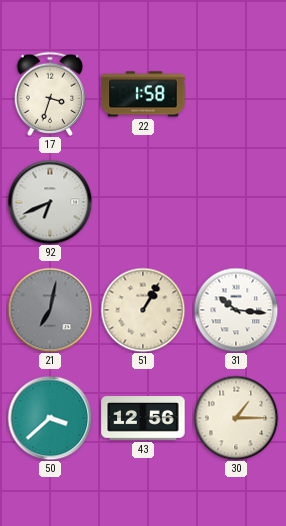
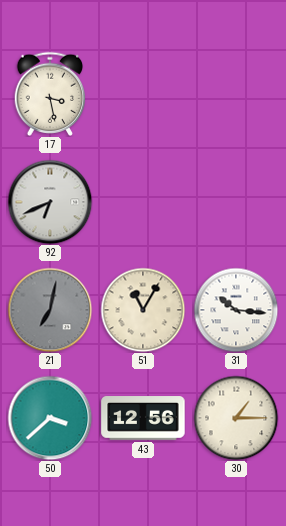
17: 3:33 -> 3:28 (50, 93)
22: 1:58 -> none (143, 94)
51: 1:05 -> 11:05 (143, 310)
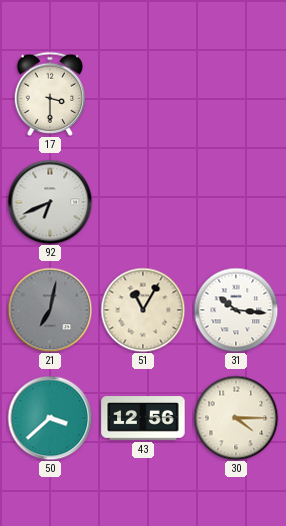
17: 3:28 -> 3:30 (50, 93)
30: 1:15 -> 4:15 (236, 418)
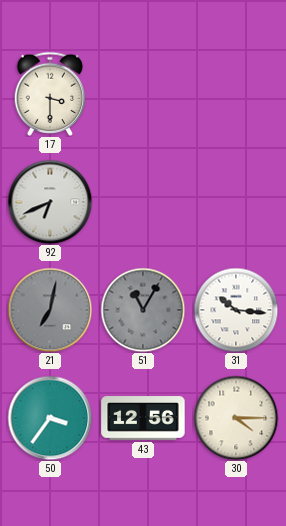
51 dial: cream -> grey (143, 310)
50: 3:38 -> 3:36 (50, 418)
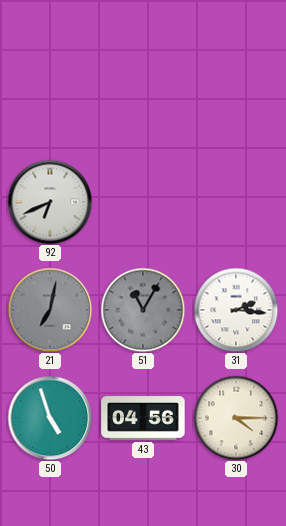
17: 3:30 -> none (50, 93)
31: 10:16 -> 2:16 (236, 310)
50: 3:36 -> 4:57 (50, 418)
43: 12:56 -> 04:56 (143, 418)
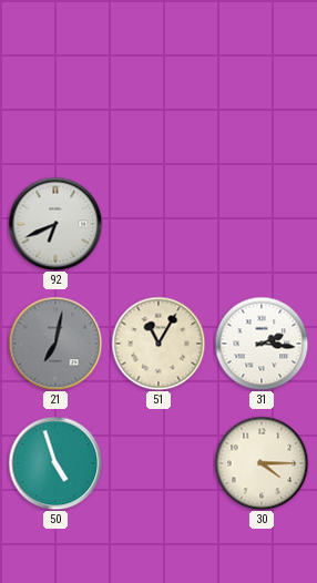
51 dial: grey -> cream (158, 344)
43: 04:56 -> none (143, 418)
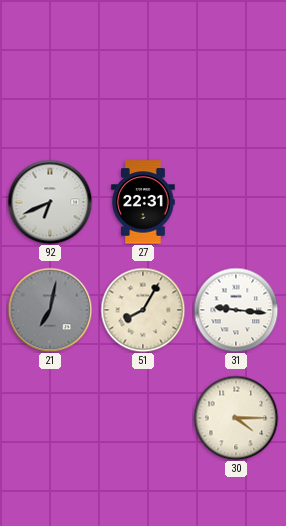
27: none -> 22:31 (143, 202)
51: 11:05 -> 8:05 (143, 310)
31: 2:16 -> 9:16 (236, 310)
50: 4:57 -> none (55, 463)
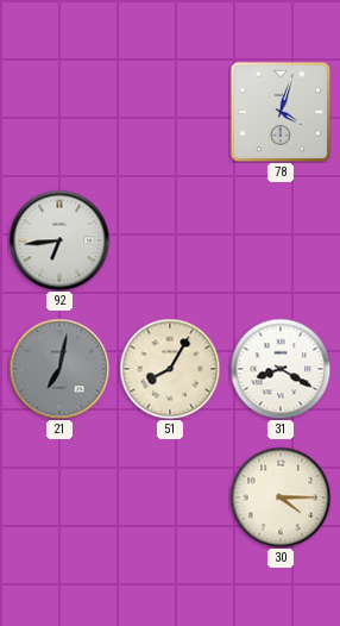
78: none -> 4:03 (281, 112)
92: 6:41 -> 6:44 (59, 240)
27: 22:31 -> none (143, 202)
31: 9:16 -> 8:20 (281, 369)
